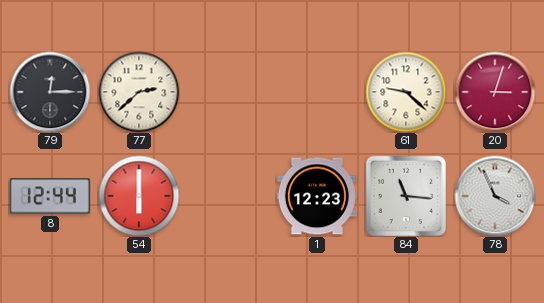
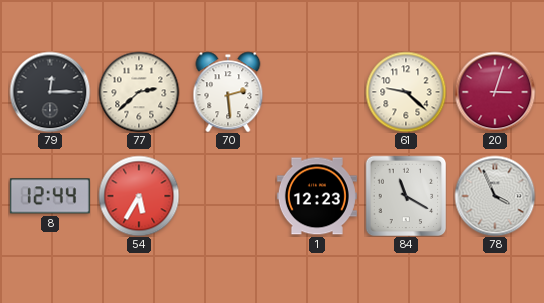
70: none -> 2:29 (228, 92)
54: 6:00 -> 5:35 (139, 196)
84: 11:16 -> 11:20 (406, 196)
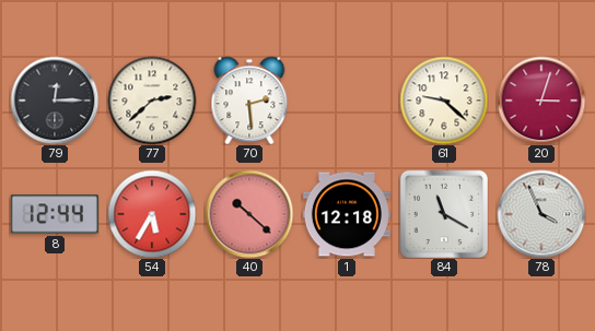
40: none -> 10:22 (249, 214)
1: 12:23 -> 12:18 (347, 214)
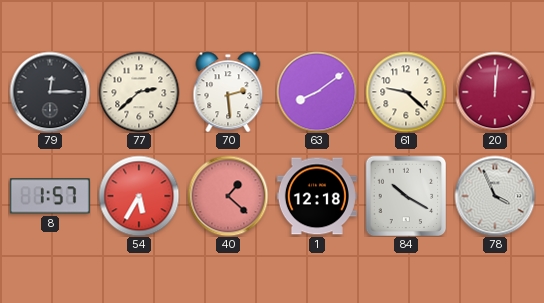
63: none -> 8:09 (317, 92)
20: 3:03 -> 12:01 (495, 92)
8: 12:44 -> 1:57 (50, 196)
40: 10:22 -> 1:22 (228, 196)
84: 11:20 -> 10:20 (406, 196)
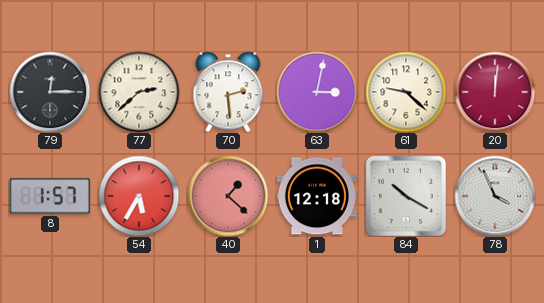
63: 8:09 -> 3:02 (317, 92)
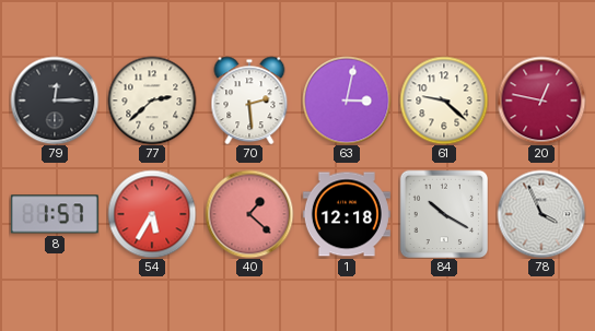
20: 12:01 -> 12:47 (541, 101)
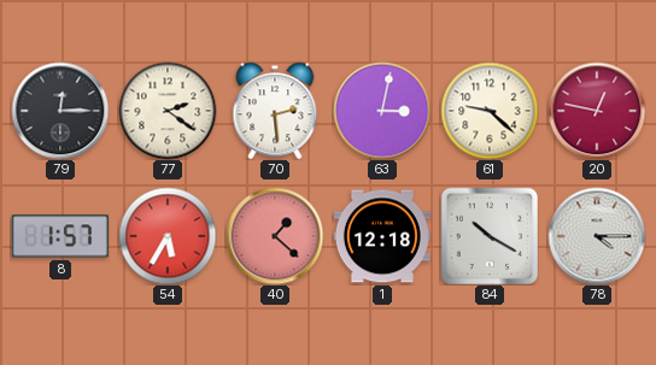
77: 2:38 -> 2:21 (168, 111)
78: 3:56 -> 4:15 (597, 236)
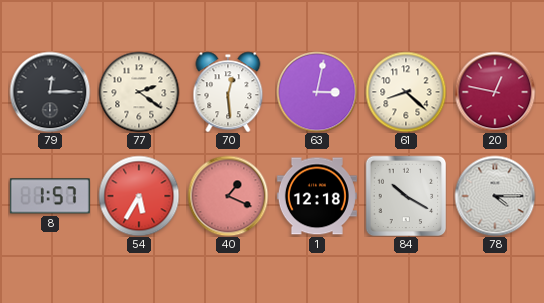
70: 2:29 -> 12:29 (228, 92)
61: 9:22 -> 8:22 (406, 92)
40: 1:22 -> 1:19 (228, 196)
